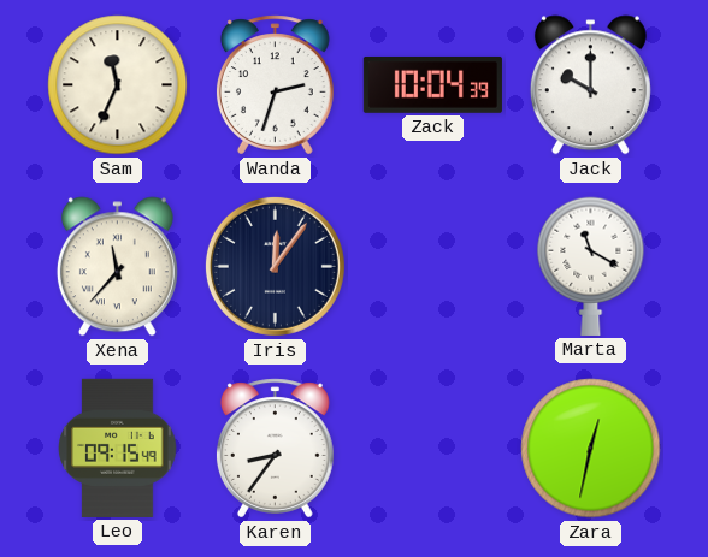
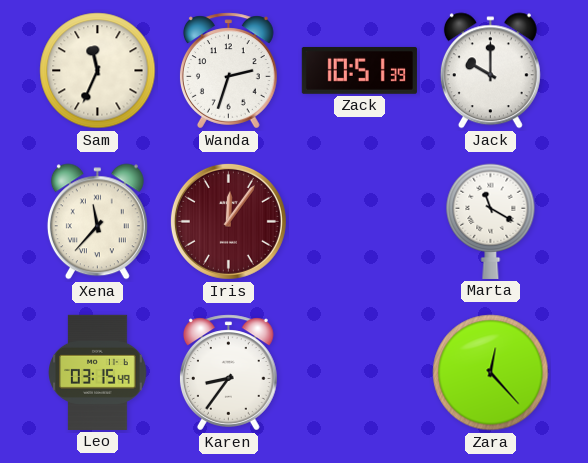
Zack: 10:04 -> 10:51 (359, 70)
Iris dial: navy -> burgundy (228, 221)
Leo: 09:15 -> 03:15 (98, 372)
Zara: 12:32 -> 12:23 (491, 373)
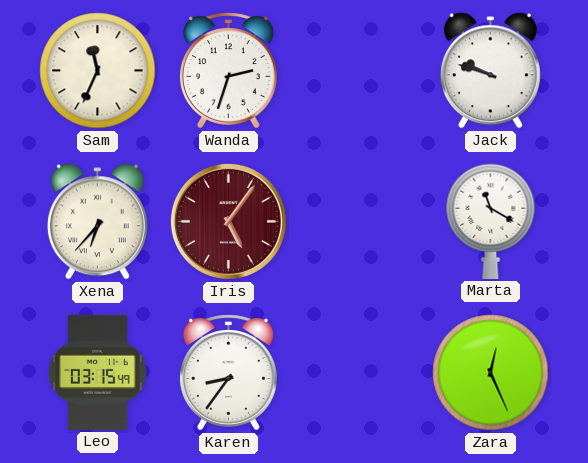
Zack: 10:51 -> none (359, 70)
Jack: 10:00 -> 9:48 (490, 71)
Xena: 11:37 -> 6:37 (97, 222)
Iris: 12:06 -> 5:06 (228, 221)
Zara: 12:23 -> 12:26 (491, 373)
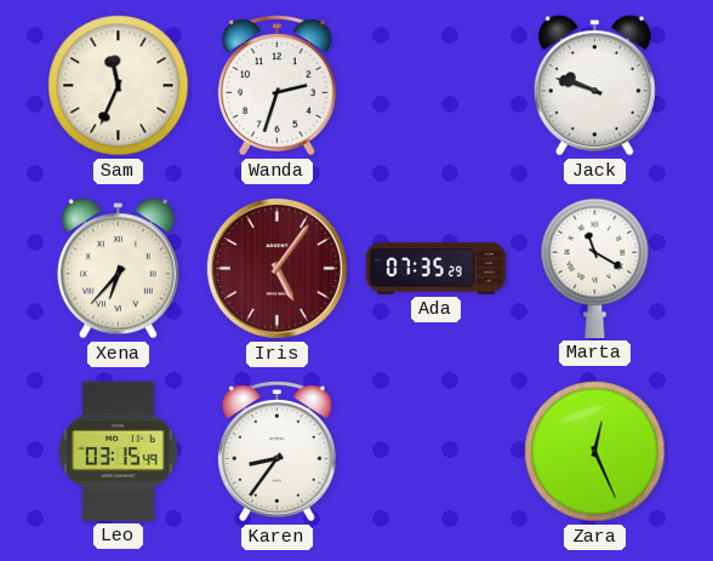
Ada: none -> 07:35 (435, 269)
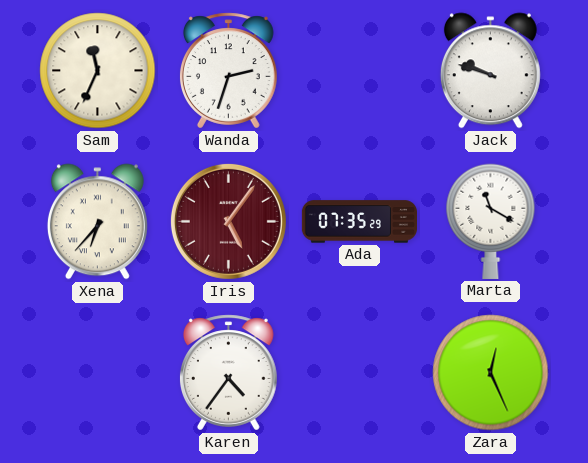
Leo: 03:15 -> none (119, 451)
Karen: 8:36 -> 4:36 (228, 373)
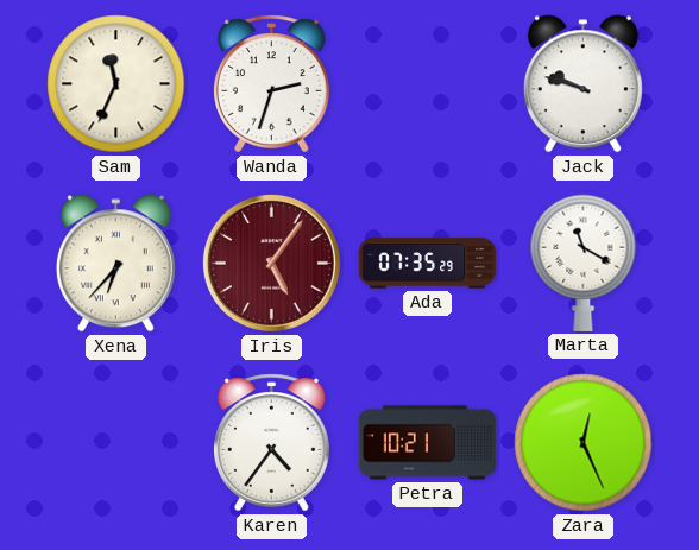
Petra: none -> 10:21 (427, 443)
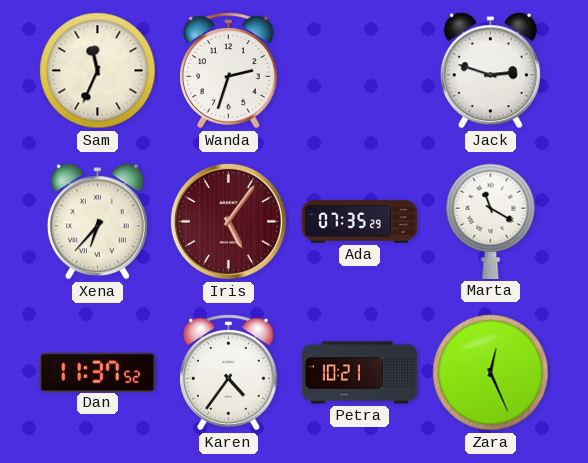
Jack: 9:48 -> 2:48 (490, 71)
Dan: none -> 11:37 (97, 372)
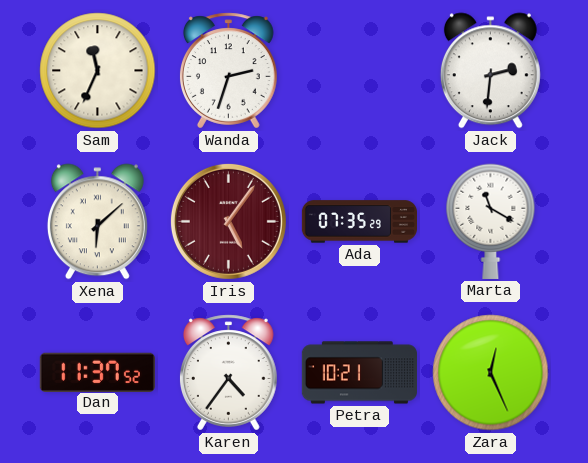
Jack: 2:48 -> 2:31 (490, 71)
Xena: 6:37 -> 6:08 (97, 222)
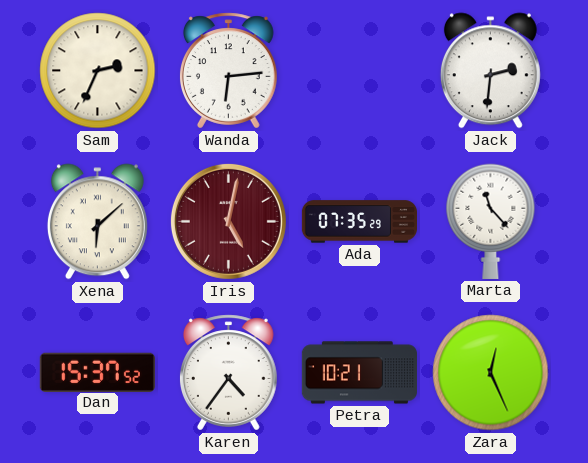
Sam: 11:34 -> 2:34 (98, 71)
Wanda: 2:33 -> 6:14 (228, 71)
Iris: 5:06 -> 5:02 (228, 221)
Marta: 11:20 -> 11:23 (491, 221)
Dan: 11:37 -> 15:37 (97, 372)
